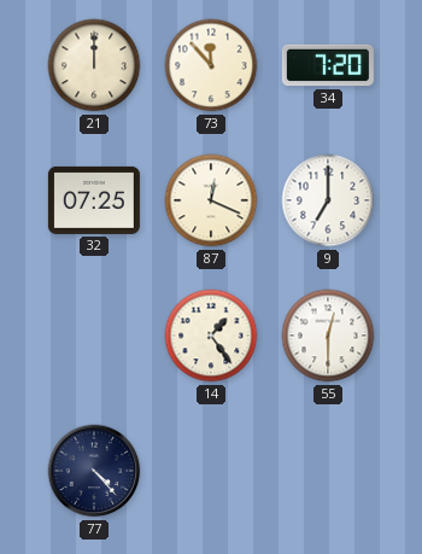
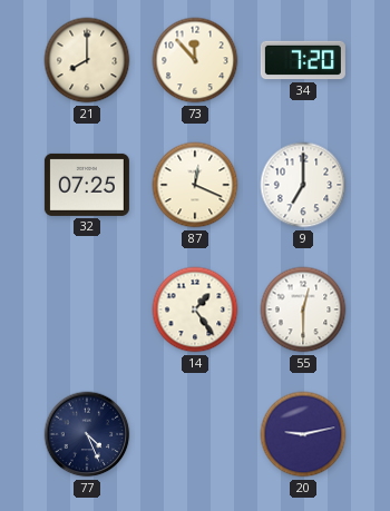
21: 12:00 -> 8:00 (87, 60)
77: 4:23 -> 4:26 (87, 434)
20: none -> 9:13 (303, 434)
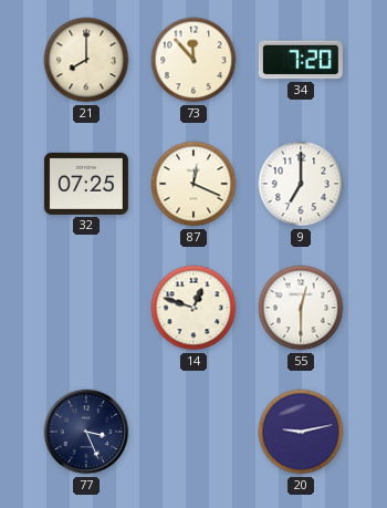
14: 1:24 -> 12:48 (193, 308)
77: 4:26 -> 3:26 (86, 432)
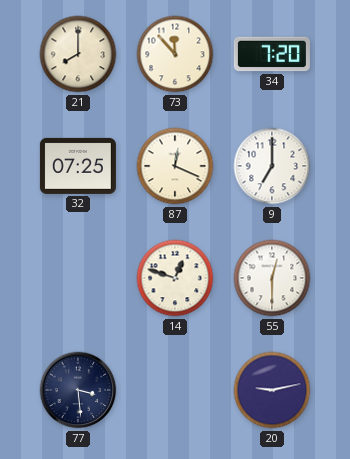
77: 3:26 -> 3:29 (78, 390)
